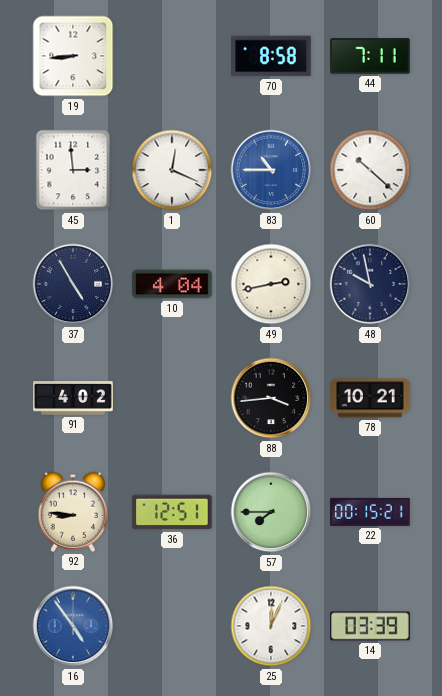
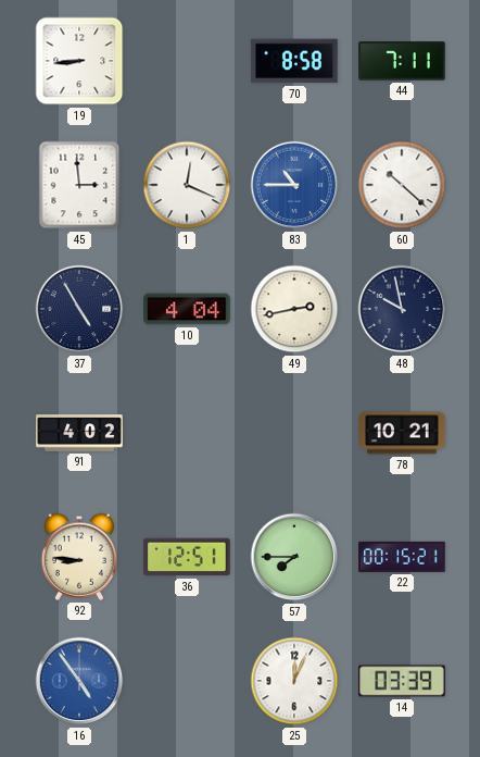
88: 3:44 -> none (271, 398)
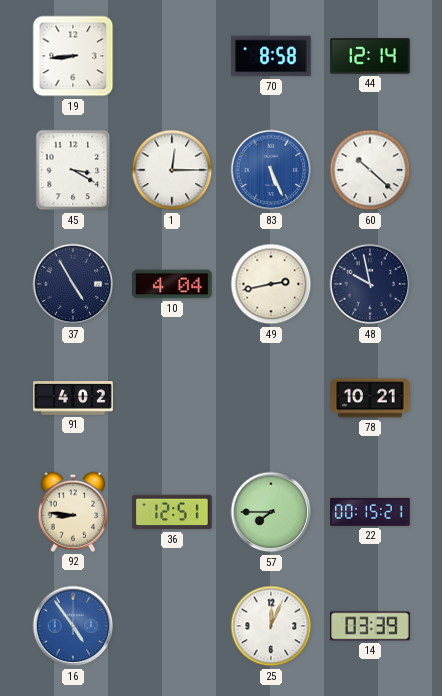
44: 7:11 -> 12:14 (370, 56)
45: 2:59 -> 3:20 (73, 170)
1: 12:19 -> 12:15 (172, 170)
83: 10:45 -> 5:26 (271, 170)
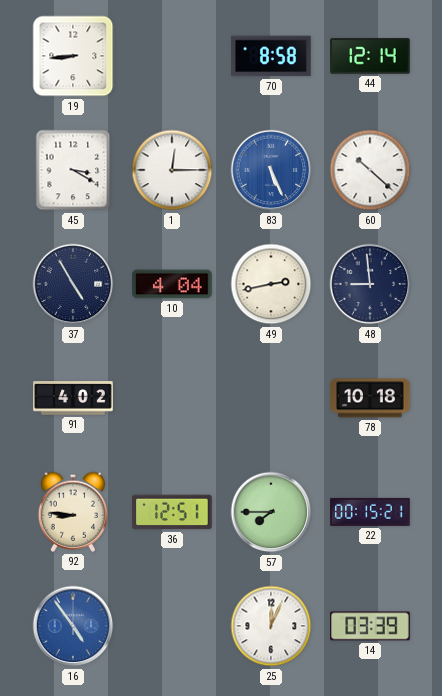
48: 9:58 -> 8:59 (370, 284)
78: 10:21 -> 10:18 (370, 398)
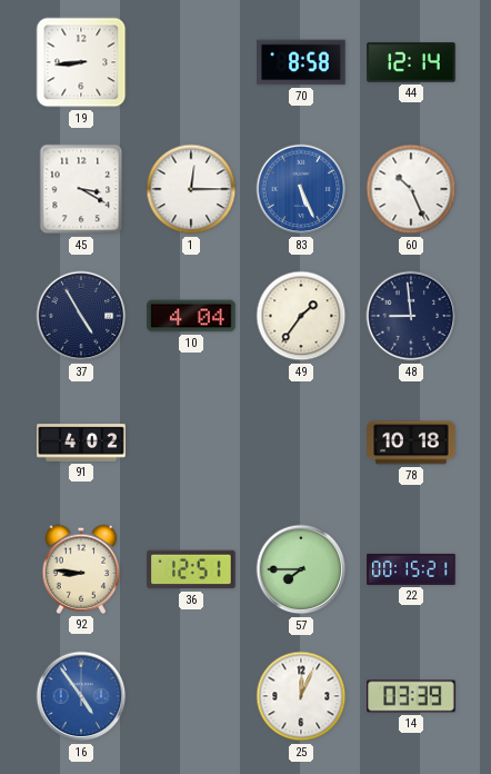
60: 10:22 -> 10:26 (411, 189)
49: 2:43 -> 1:36 (301, 316)
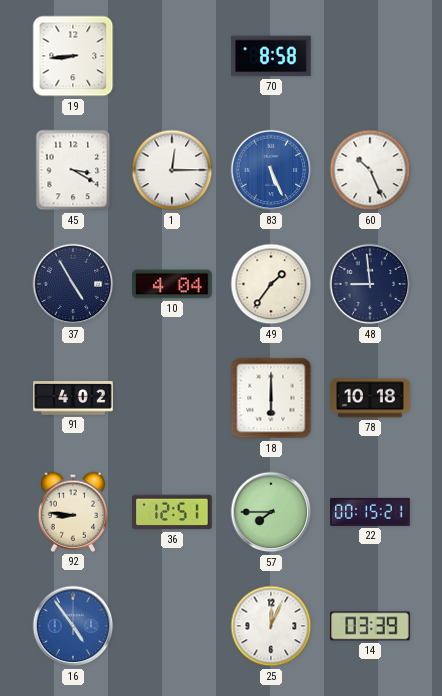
44: 12:14 -> none (411, 62)
18: none -> 6:00 (271, 398)
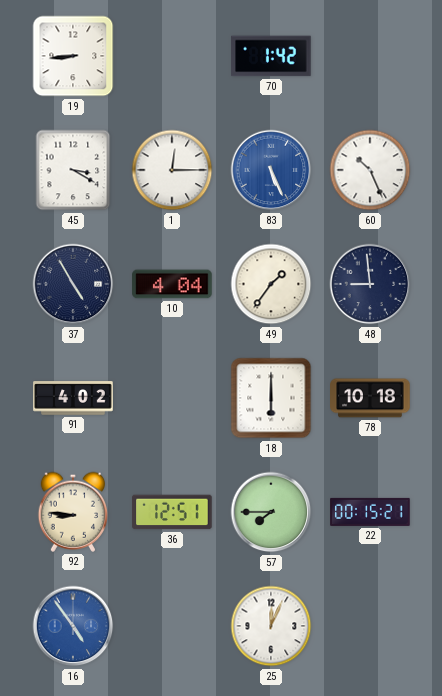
70: 8:58 -> 1:42 (271, 56)
14: 03:39 -> none (370, 626)
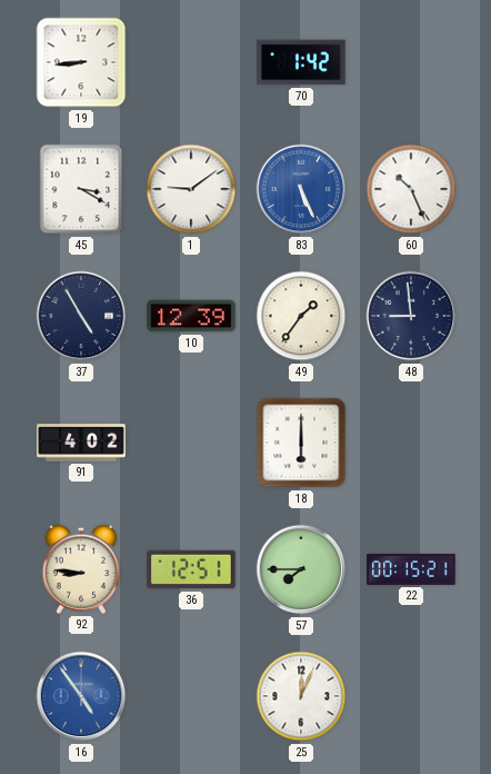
1: 12:15 -> 9:09 (191, 189)
10: 4:04 -> 12:39 (191, 316)
78: 10:18 -> none (370, 398)
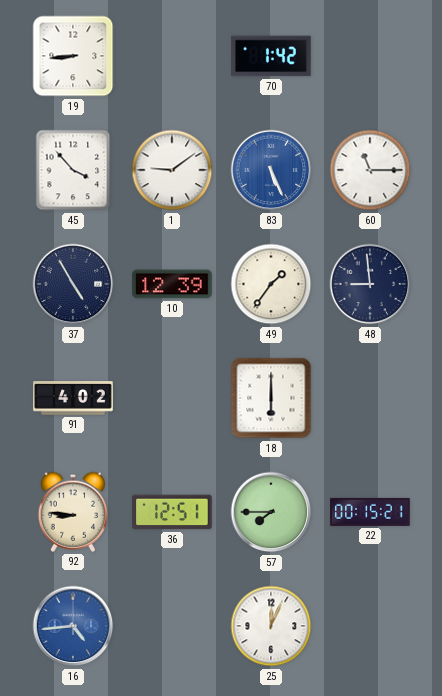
45: 3:20 -> 3:53 (73, 170)
60: 10:26 -> 11:15 (370, 170)
16: 4:54 -> 4:44 (73, 626)
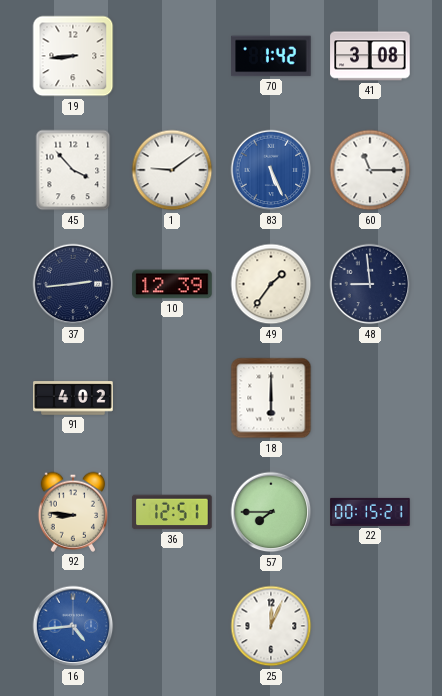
41: none -> 3:08 (370, 56)
37: 4:55 -> 2:44 (73, 284)
